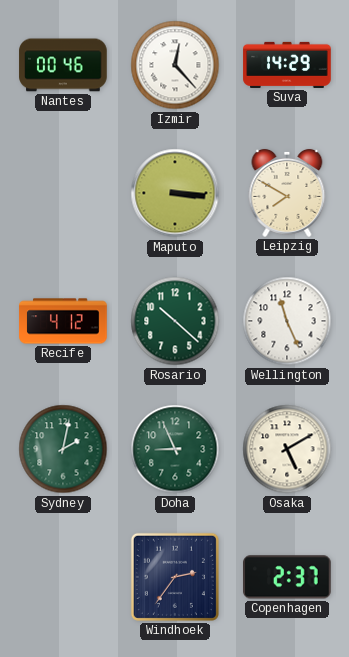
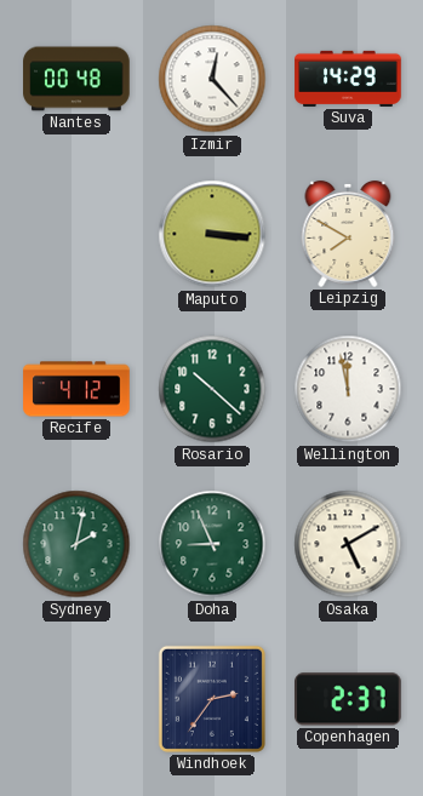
Nantes: 00:46 -> 00:48 (76, 79)
Wellington: 11:26 -> 11:58 (348, 389)
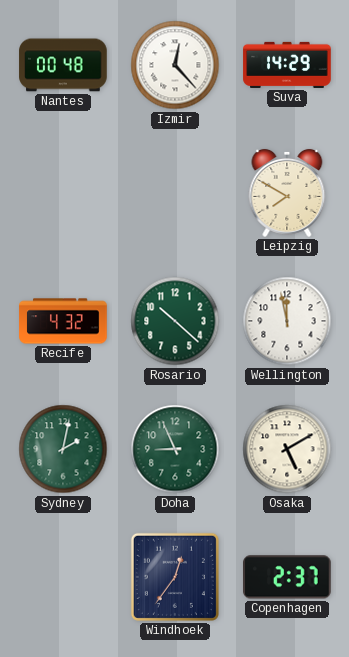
Maputo: 3:16 -> none (212, 234)
Recife: 4:12 -> 4:32 (63, 321)
Windhoek: 2:36 -> 12:36 (175, 577)
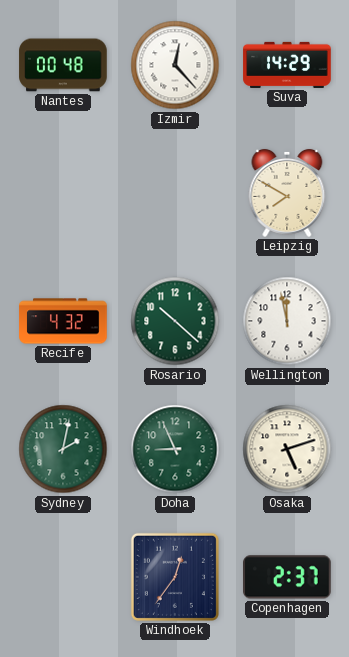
Osaka: 5:10 -> 5:12 (287, 449)
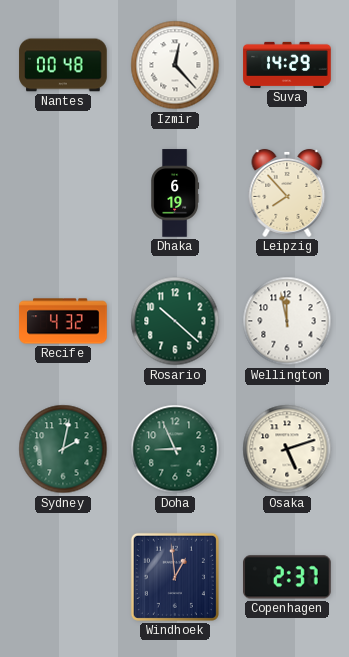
Dhaka: none -> 6:19 (175, 193)
Leipzig: 7:50 -> 7:53 (287, 193)
Windhoek: 12:36 -> 12:59 (175, 577)
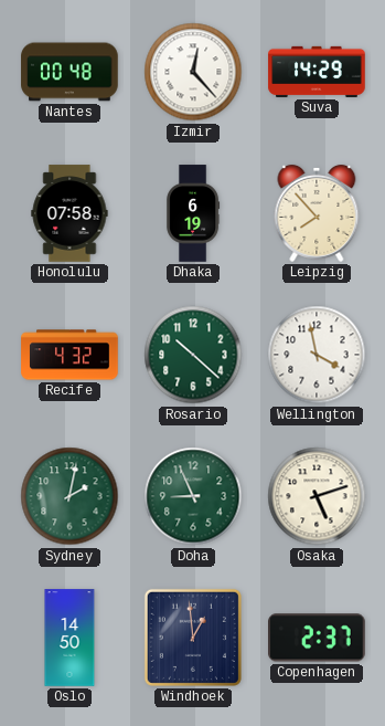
Honolulu: none -> 07:58 (69, 213)
Wellington: 11:58 -> 3:58 (317, 355)
Oslo: none -> 14:50 (69, 638)
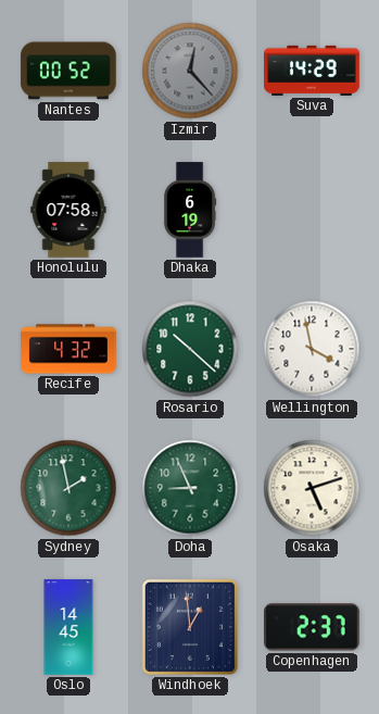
Nantes: 00:48 -> 00:52 (68, 71)
Izmir dial: white -> grey (190, 71)
Leipzig: 7:53 -> none (317, 213)
Sydney: 2:02 -> 1:58 (68, 488)
Oslo: 14:50 -> 14:45 (68, 627)
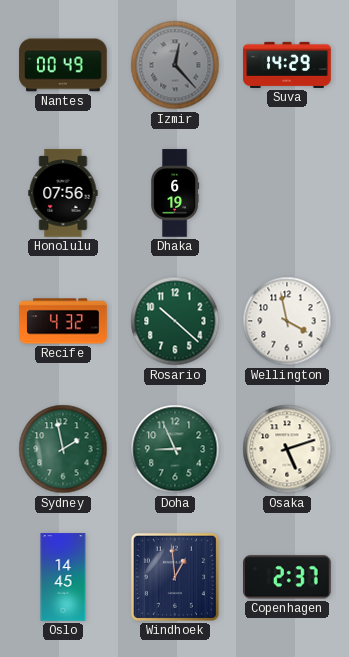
Nantes: 00:52 -> 00:49 (63, 65)
Honolulu: 07:58 -> 07:56 (63, 193)
